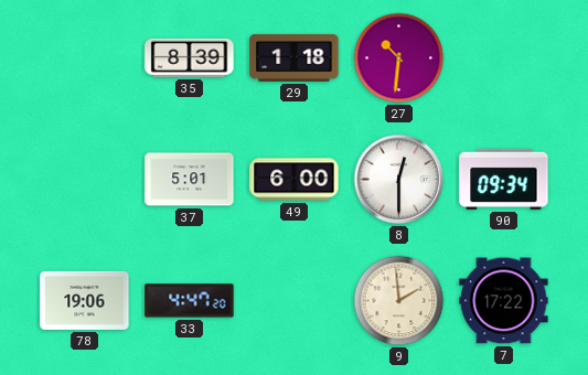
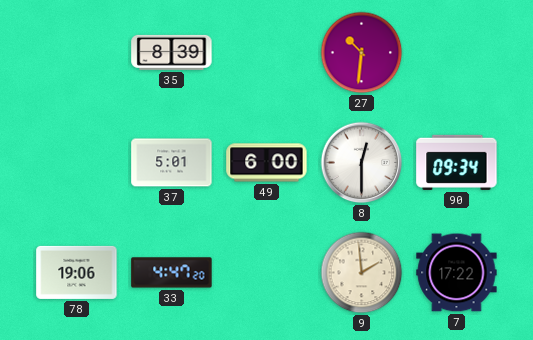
29: 1:18 -> none (295, 57)
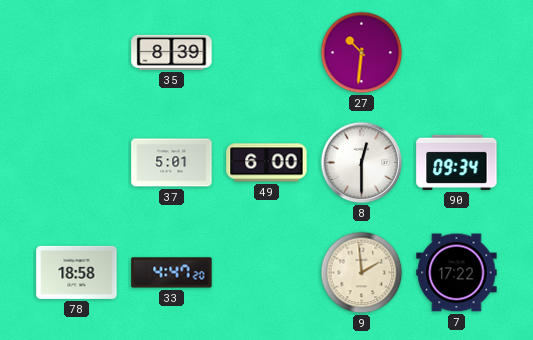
78: 19:06 -> 18:58 (77, 272)
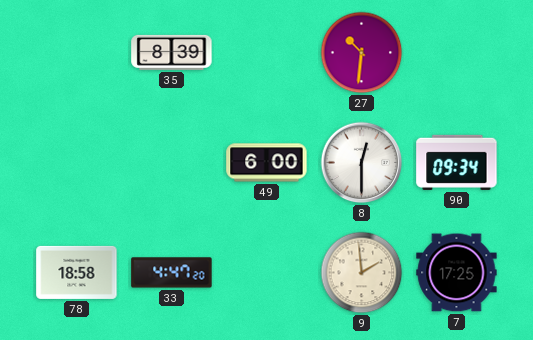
37: 5:01 -> none (172, 163)
7: 17:22 -> 17:25 (457, 273)
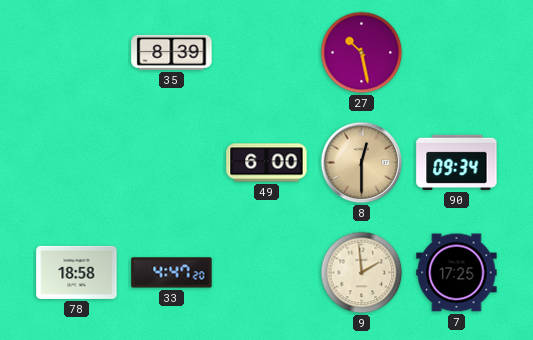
27: 10:31 -> 10:28 (362, 53)
8 dial: white -> champagne (362, 163)
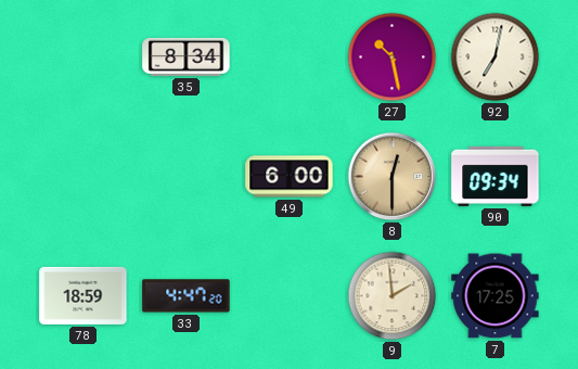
35: 8:39 -> 8:34 (187, 56)
92: none -> 7:02 (496, 58)
78: 18:58 -> 18:59 (84, 295)
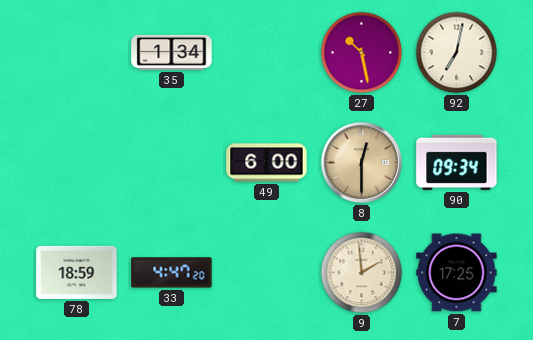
35: 8:34 -> 1:34 (172, 52)
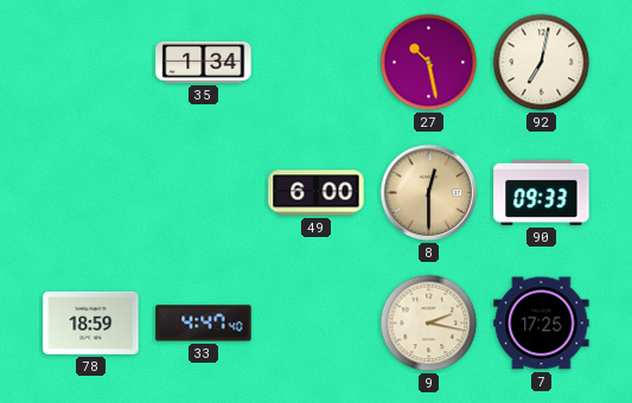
90: 09:34 -> 09:33 (542, 192)
33: 4:47:20 -> 4:47:40 (204, 324)
9: 1:59 -> 2:17 (429, 324)
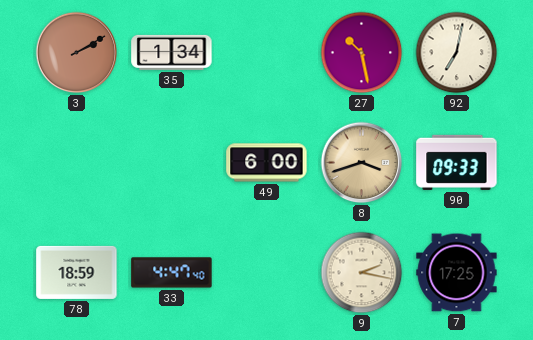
3: none -> 2:10 (77, 53)
8: 12:30 -> 3:42 (362, 163)
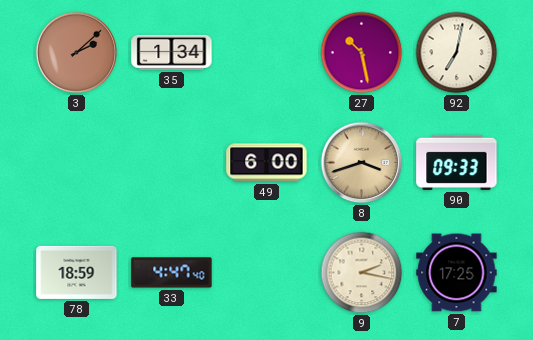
3: 2:10 -> 2:08 (77, 53)
